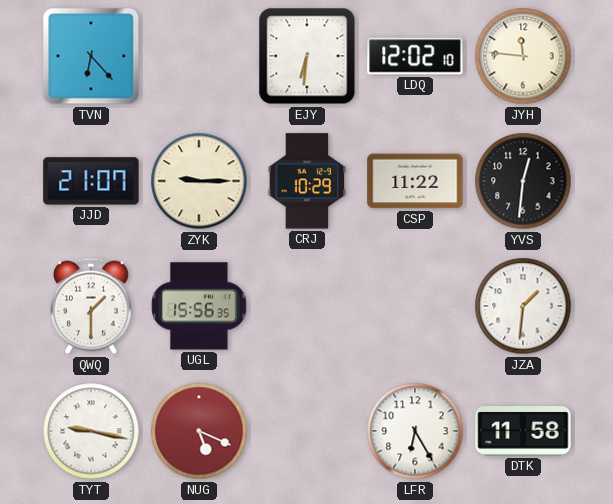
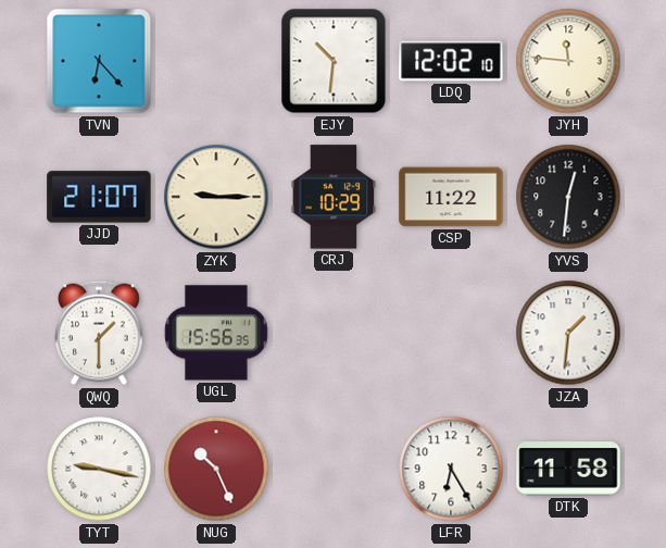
EJY: 6:31 -> 10:31 (334, 61)
NUG: 5:19 -> 10:26 (216, 469)
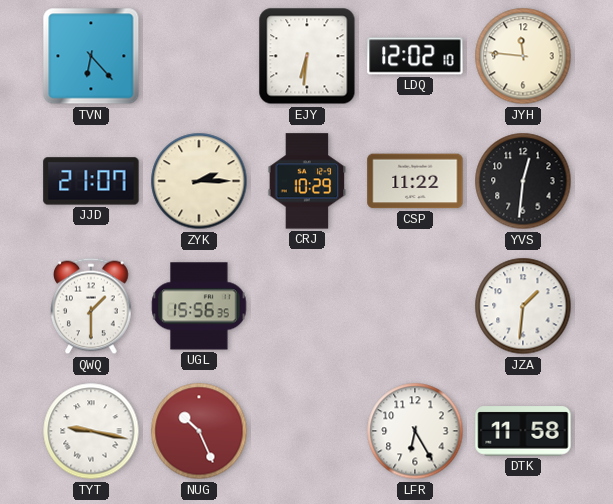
EJY: 10:31 -> 6:31 (307, 56)
ZYK: 9:15 -> 2:15 (199, 181)
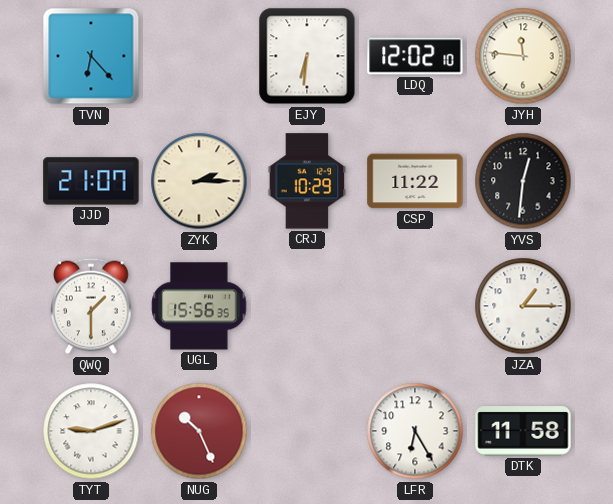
JZA: 1:31 -> 1:15 (523, 306)
TYT: 9:17 -> 9:12 (91, 431)
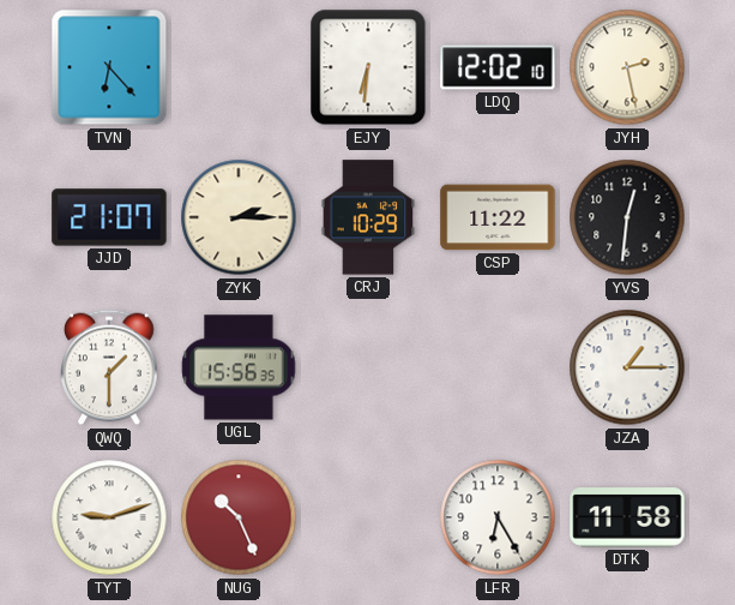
JYH: 11:46 -> 2:28 (627, 67)
